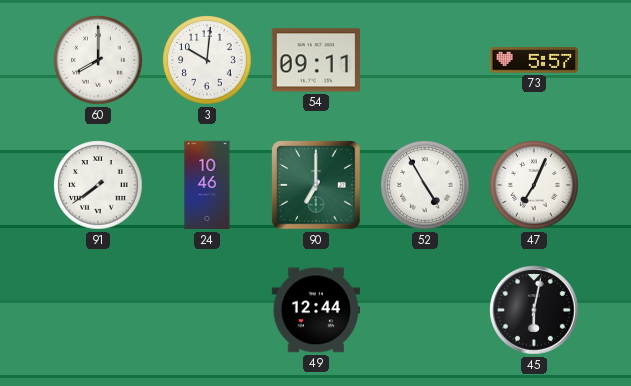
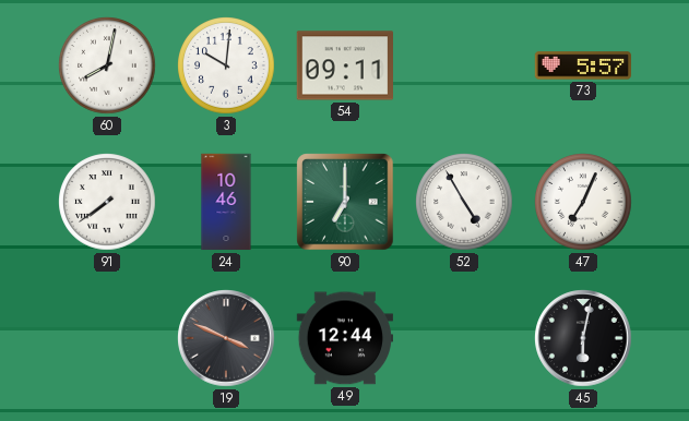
60: 8:00 -> 8:02 (107, 65)
19: none -> 3:49 (226, 338)
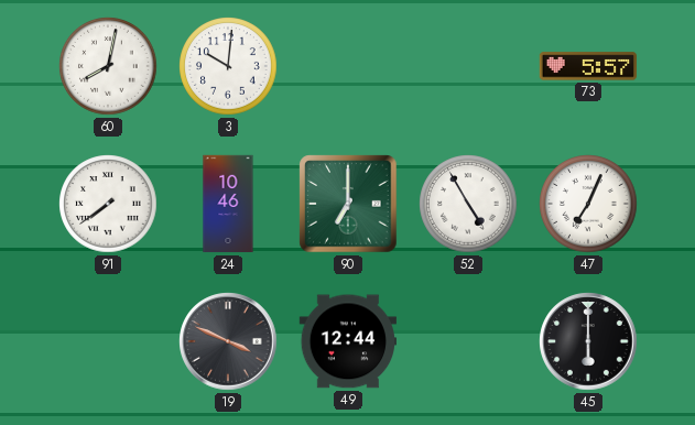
54: 09:11 -> none (344, 65)
45: 6:02 -> 6:00 (588, 341)
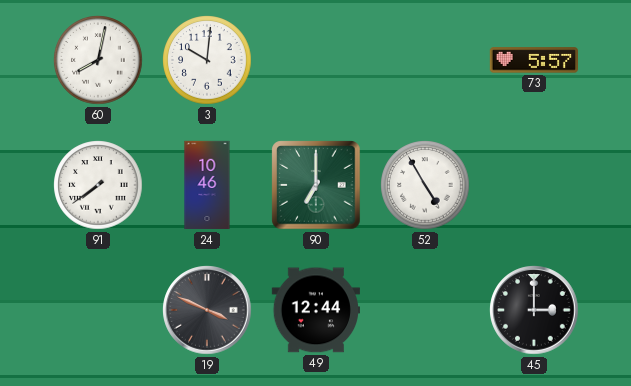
47: 7:04 -> none (588, 204)
45: 6:00 -> 3:00 (534, 310)
